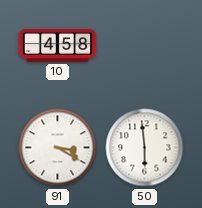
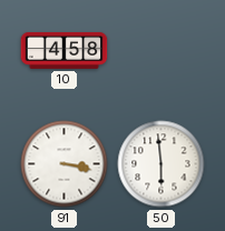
91: 3:20 -> 3:17 (65, 164)
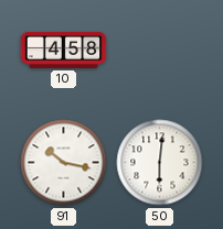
91: 3:17 -> 10:17 (64, 163)
50: 5:59 -> 6:01 (160, 163)
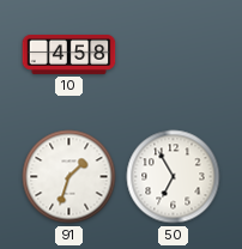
91: 10:17 -> 1:33 (69, 177)
50: 6:01 -> 6:55 (174, 177)
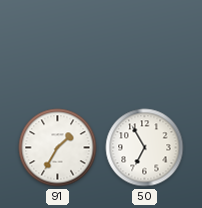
10: 4:58 -> none (69, 54)
91: 1:33 -> 1:35 (58, 148)
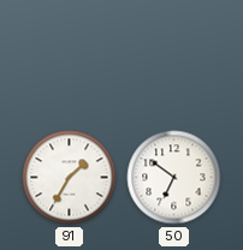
50: 6:55 -> 6:51 (174, 178)
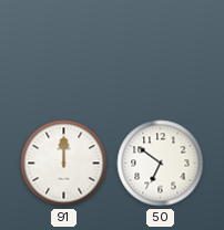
91: 1:35 -> 12:00 (64, 164)
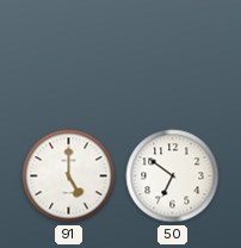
91: 12:00 -> 5:00 (69, 176)
